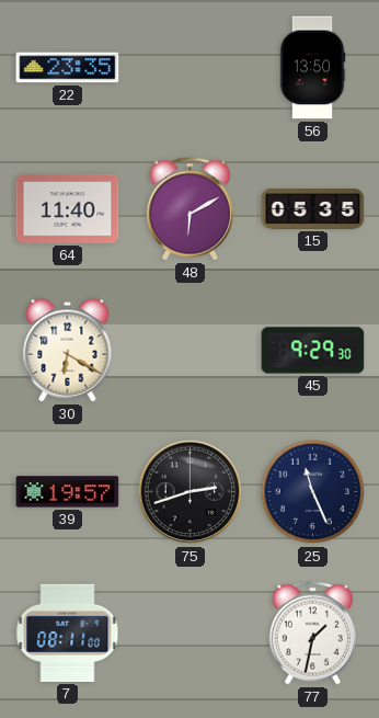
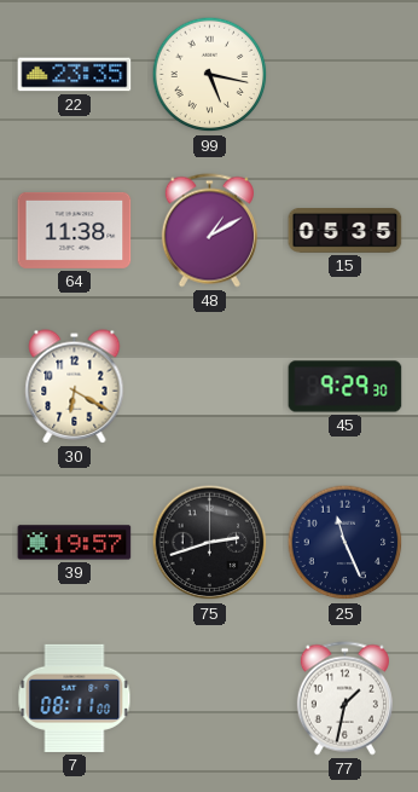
99: none -> 5:17 (210, 75)
56: 13:50 -> none (312, 68)
64: 11:40 -> 11:38 (75, 230)
48: 6:10 -> 1:10 (209, 231)
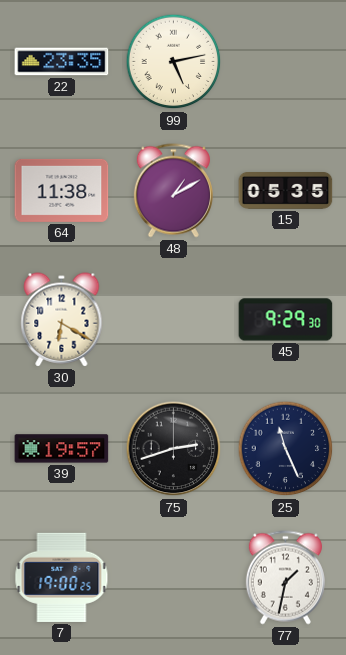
99: 5:17 -> 5:13 (174, 62)
7: 08:11 -> 19:00 (62, 577)
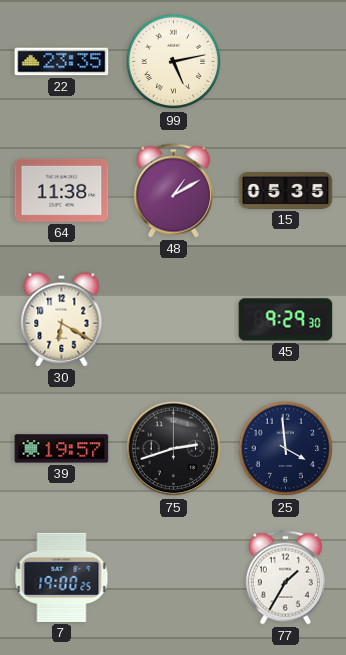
25: 11:26 -> 3:59 (286, 449)
77: 1:32 -> 1:35 (285, 578)
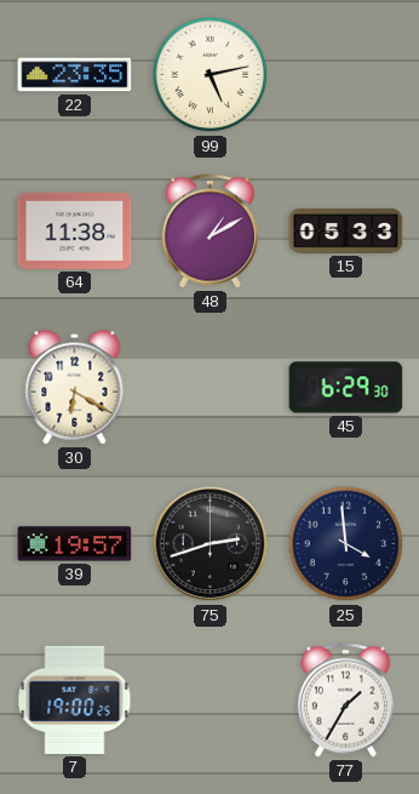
15: 05:35 -> 05:33 (346, 232)
45: 9:29 -> 6:29 (346, 388)
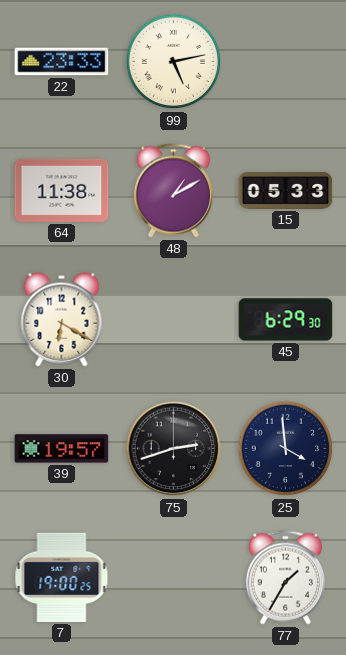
22: 23:35 -> 23:33 (62, 62)
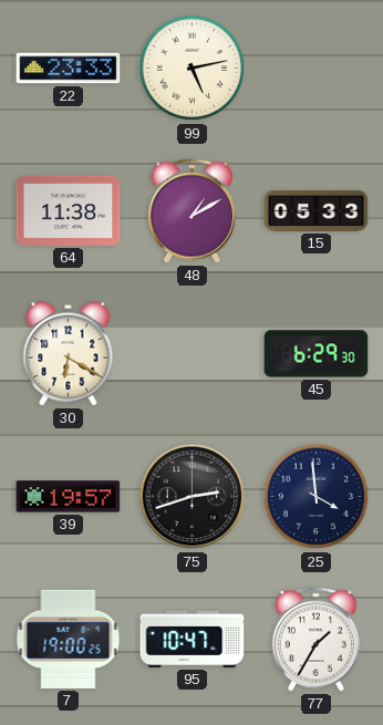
95: none -> 10:47 (193, 639)
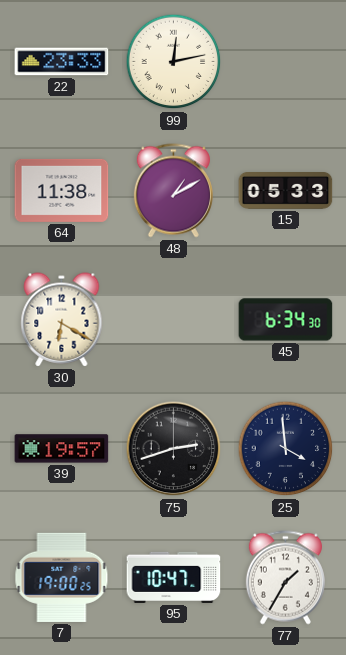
99: 5:13 -> 12:13 (174, 62)
45: 6:29 -> 6:34 (286, 320)
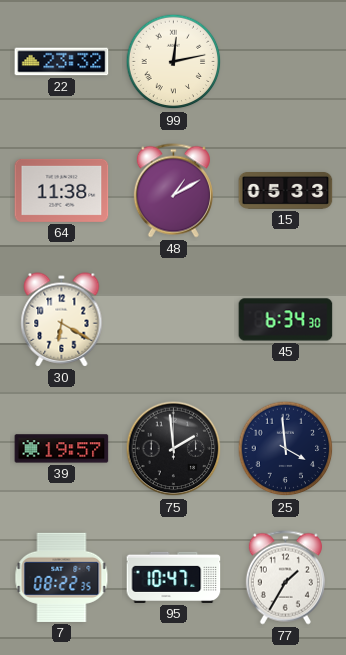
22: 23:33 -> 23:32 (62, 62)
75: 2:42 -> 1:59 (174, 449)
7: 19:00 -> 08:22 (62, 577)
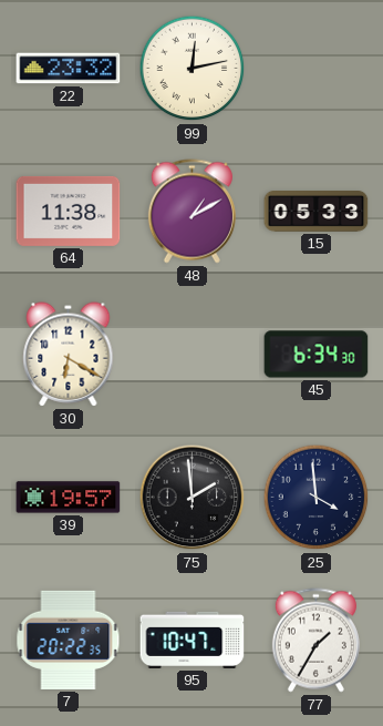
7: 08:22 -> 20:22 (69, 640)
